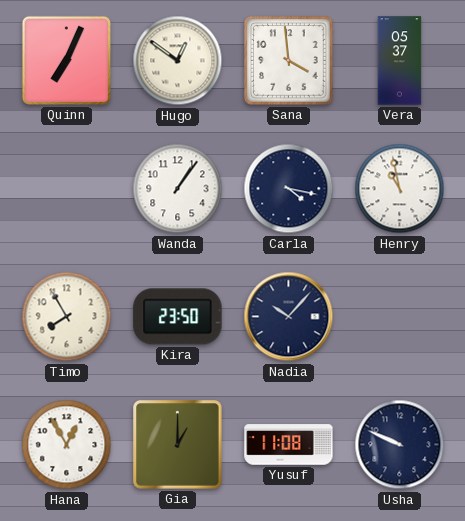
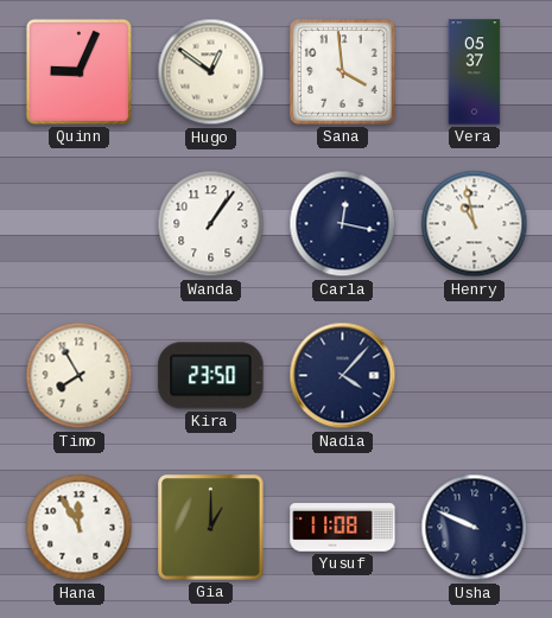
Quinn: 7:04 -> 9:04 (78, 71)
Carla: 4:17 -> 12:17 (343, 224)
Nadia: 10:07 -> 4:07 (343, 376)
Hana: 12:55 -> 11:55 (80, 528)
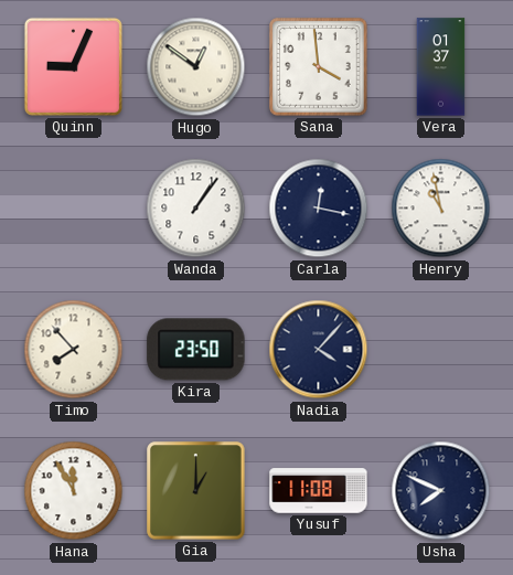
Vera: 05:37 -> 01:37 (441, 67)
Timo: 7:55 -> 7:53 (74, 350)
Usha: 9:49 -> 7:49 (441, 491)
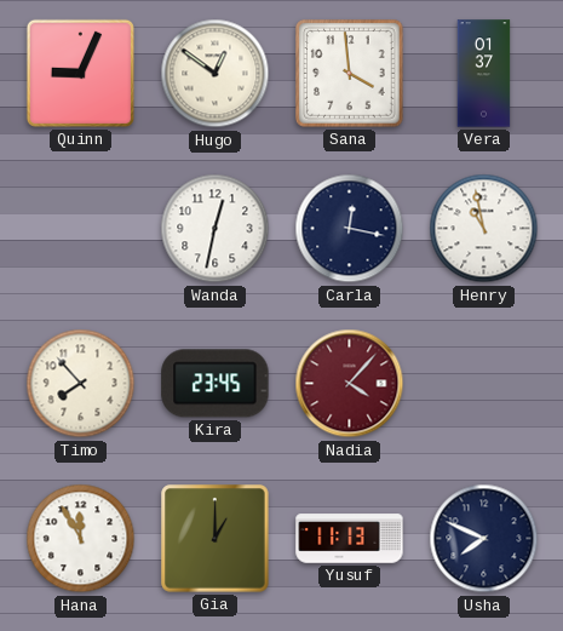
Wanda: 1:06 -> 12:32 (216, 229)
Kira: 23:50 -> 23:45 (216, 384)
Nadia dial: navy -> burgundy (350, 384)
Yusuf: 11:08 -> 11:13 (350, 539)
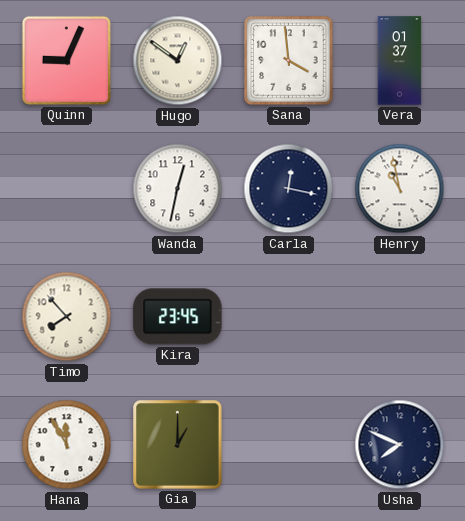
Nadia: 4:07 -> none (350, 384)
Yusuf: 11:13 -> none (350, 539)
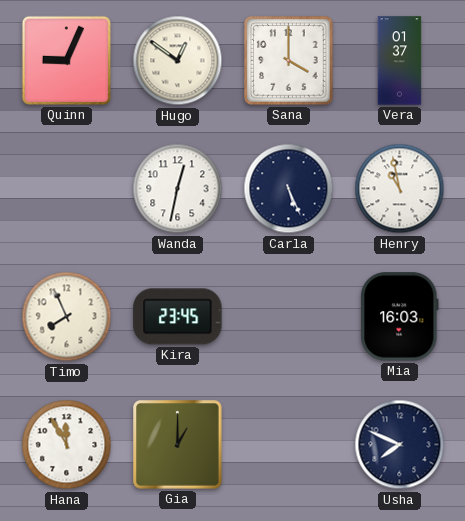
Sana: 3:59 -> 4:00 (289, 61)
Carla: 12:17 -> 5:26 (289, 189)
Timo: 7:53 -> 7:56 (67, 317)
Mia: none -> 16:03 (400, 317)
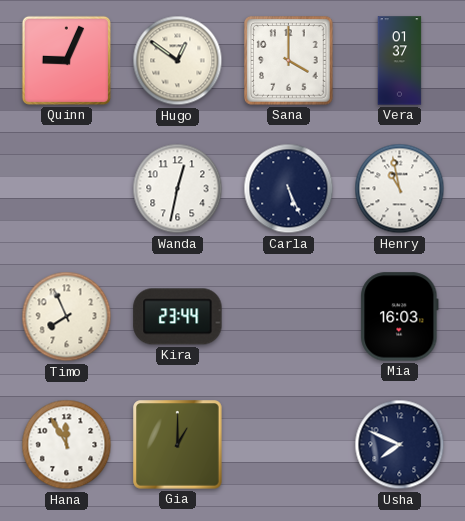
Kira: 23:45 -> 23:44 (178, 317)
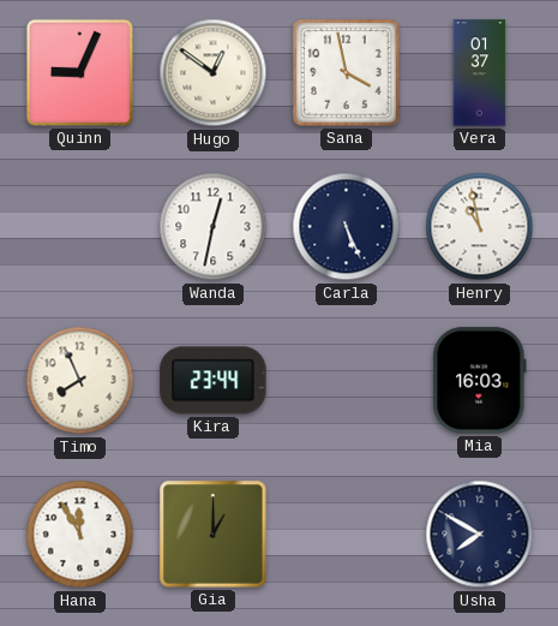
Sana: 4:00 -> 3:58 (347, 73)
Usha: 7:49 -> 7:50 (480, 535)
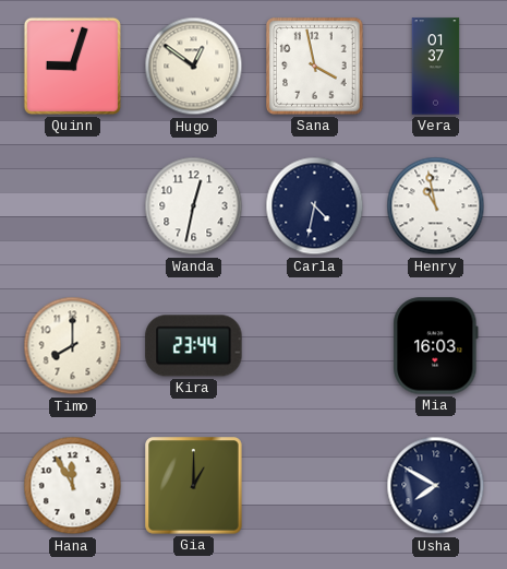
Quinn: 9:04 -> 9:03 (72, 66)
Carla: 5:26 -> 4:32 (315, 206)
Timo: 7:56 -> 8:00 (73, 346)
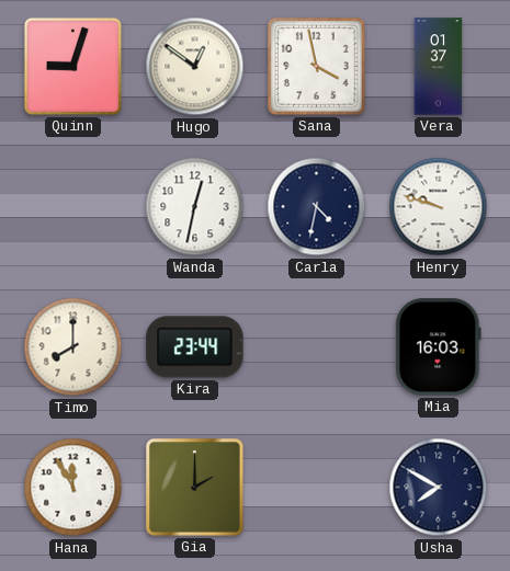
Henry: 10:58 -> 9:48 (439, 207)
Gia: 1:00 -> 2:00 (195, 488)
